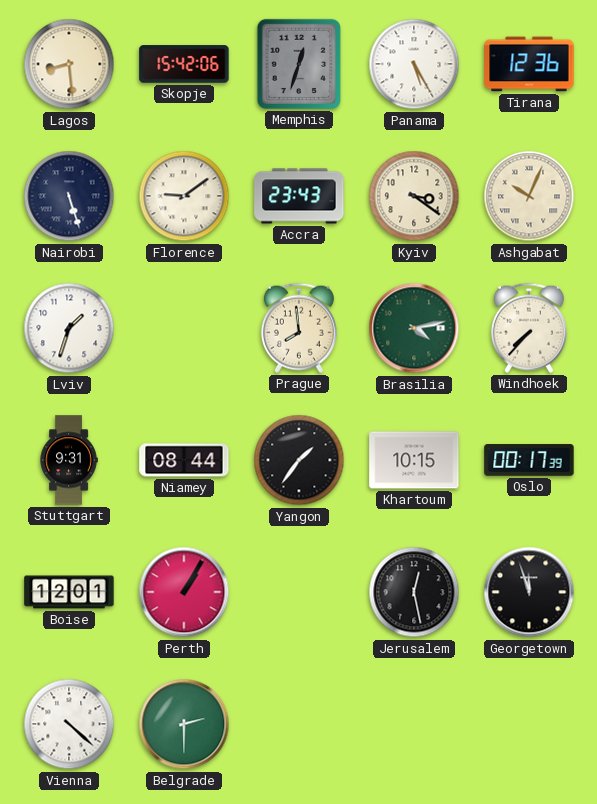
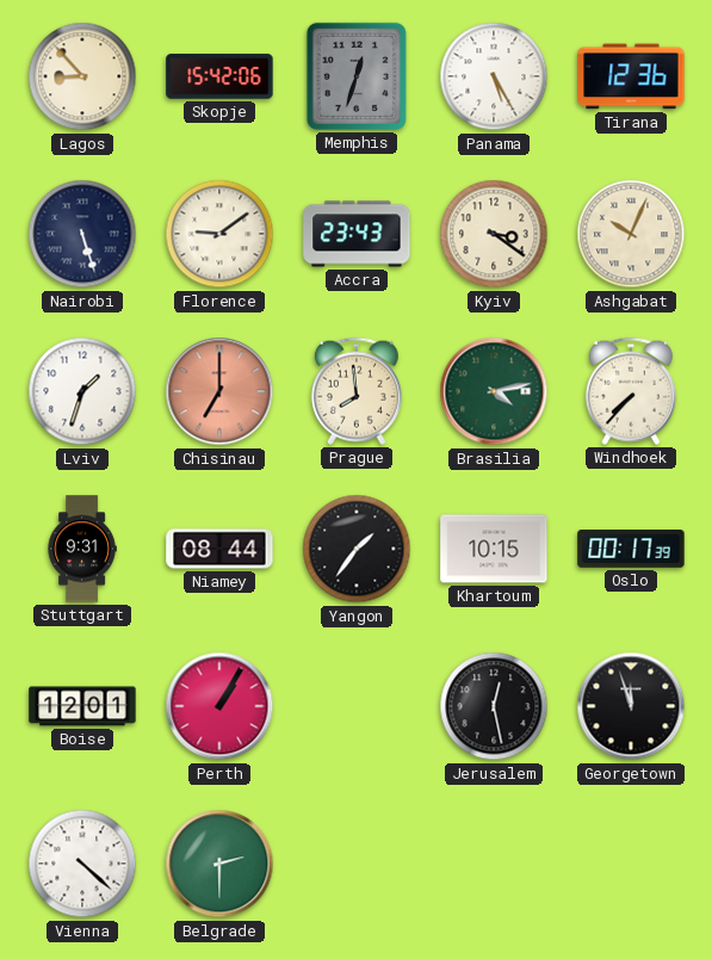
Lagos: 8:29 -> 8:53 (82, 76)
Chisinau: none -> 7:00 (219, 391)
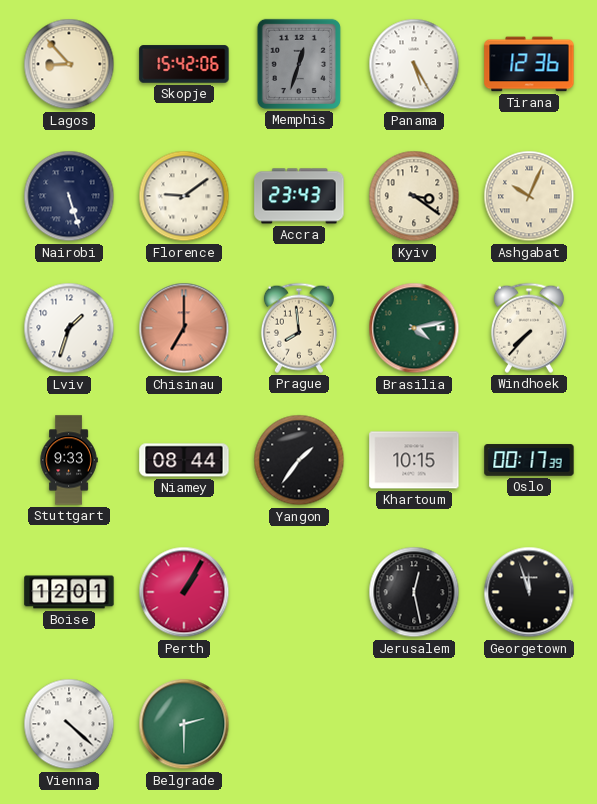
Stuttgart: 9:31 -> 9:33 (69, 460)
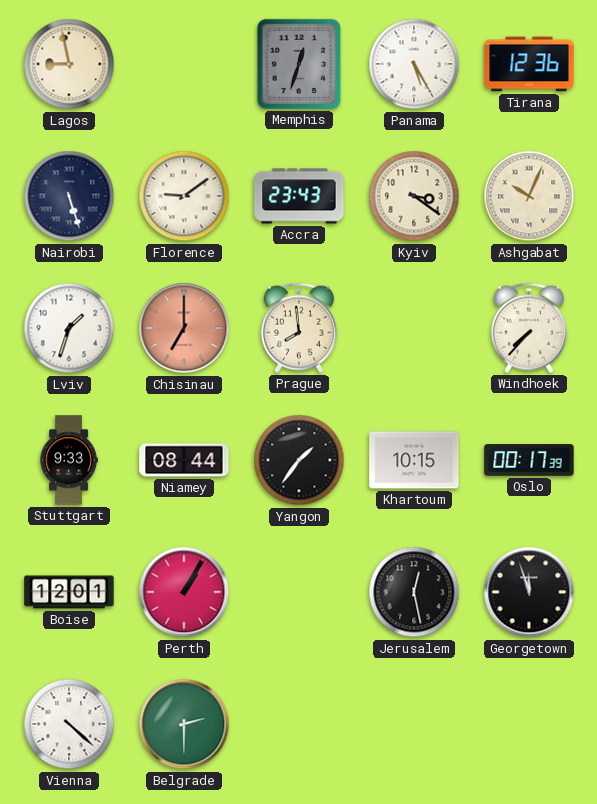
Lagos: 8:53 -> 8:58 (69, 64)
Skopje: 15:42 -> none (184, 64)
Brasilia: 4:13 -> none (414, 328)
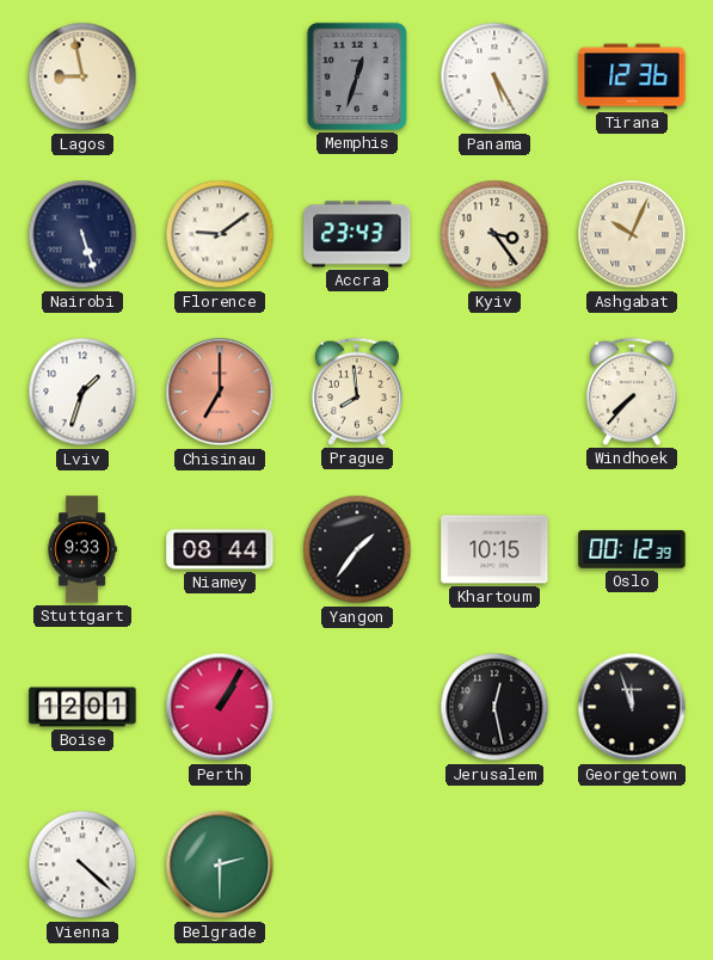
Kyiv: 3:21 -> 3:24 (494, 234)
Oslo: 00:17 -> 00:12 (632, 549)
